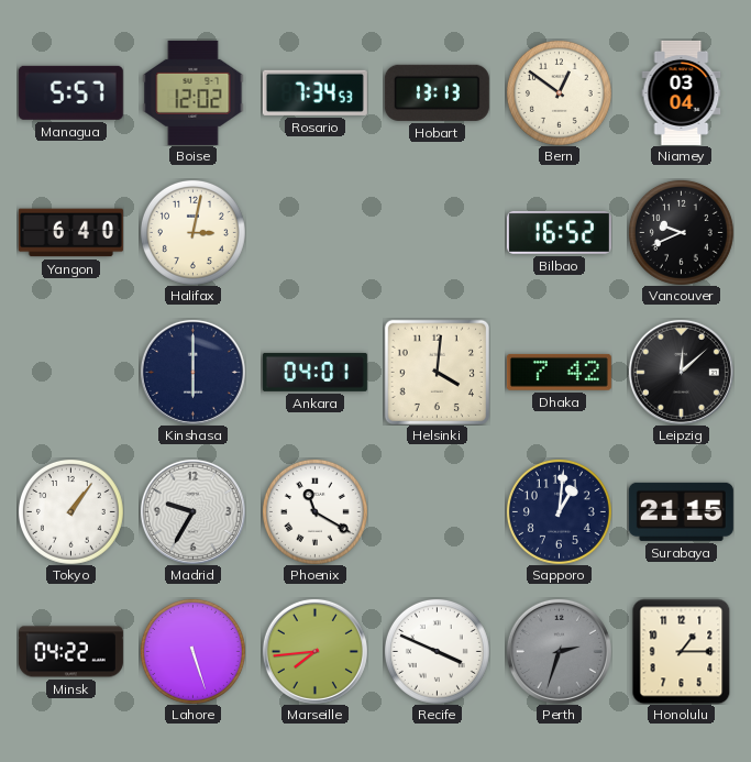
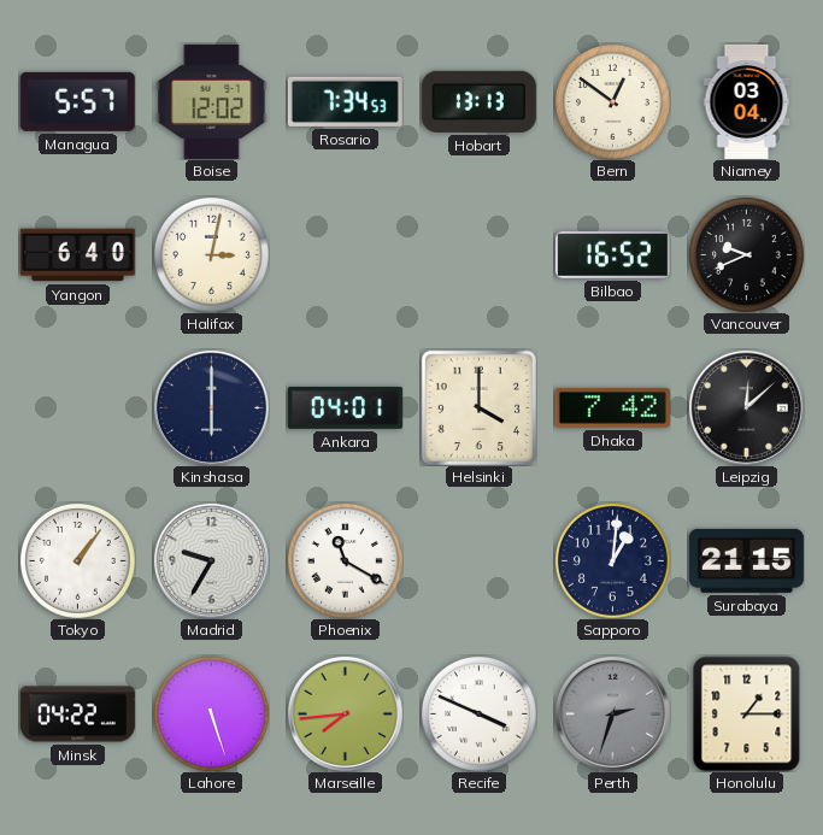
Helsinki: 4:01 -> 4:00 (478, 407)
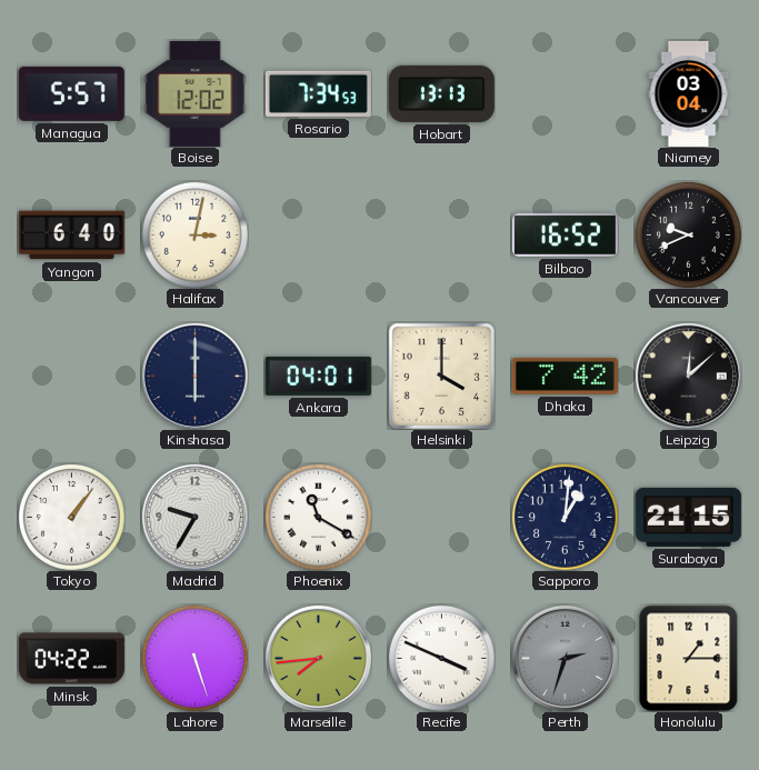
Bern: 12:51 -> none (612, 101)
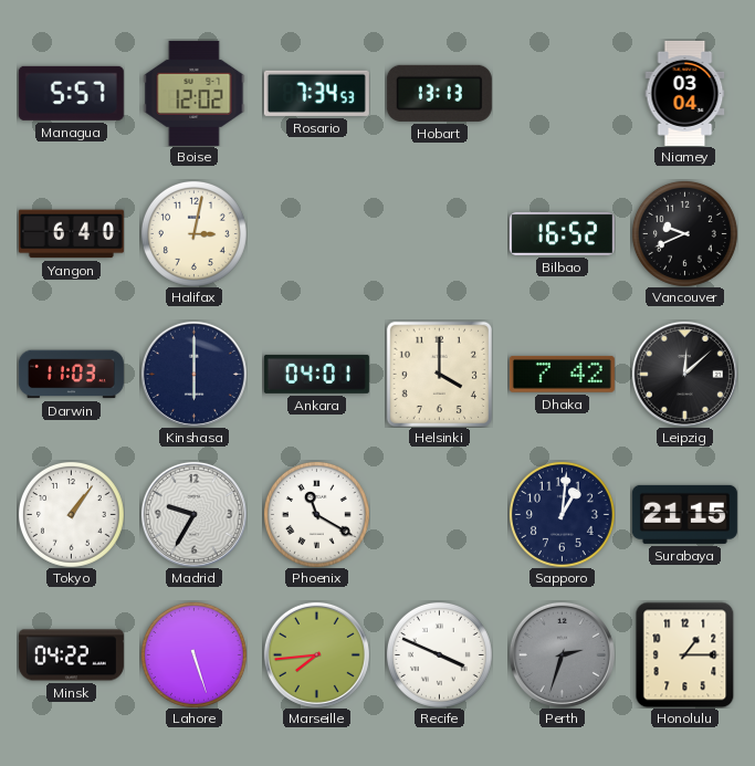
Darwin: none -> 11:03 (71, 375)
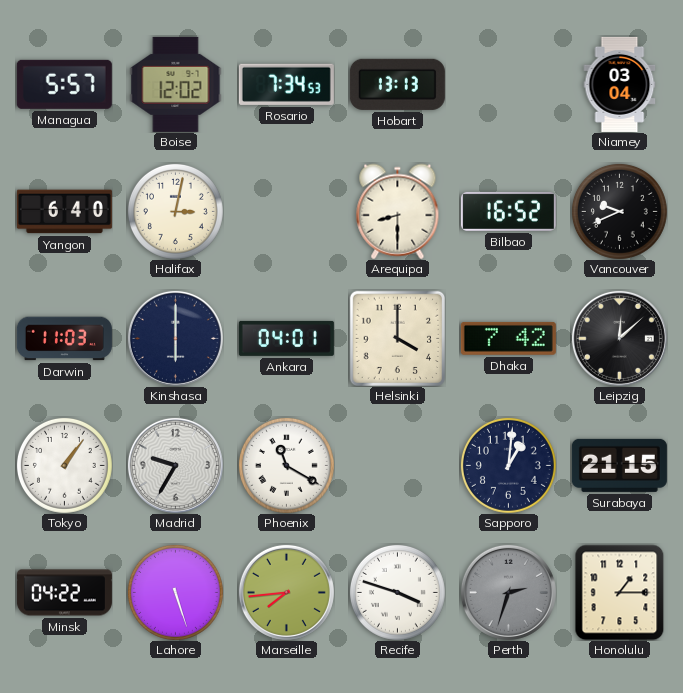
Arequipa: none -> 8:30 (398, 211)
Recife: 3:49 -> 3:48 (397, 592)
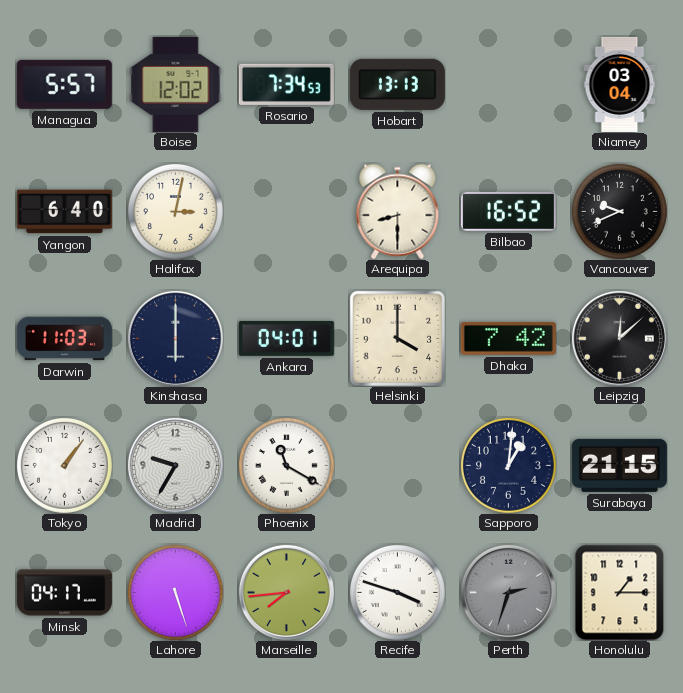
Minsk: 04:22 -> 04:17 (64, 593)
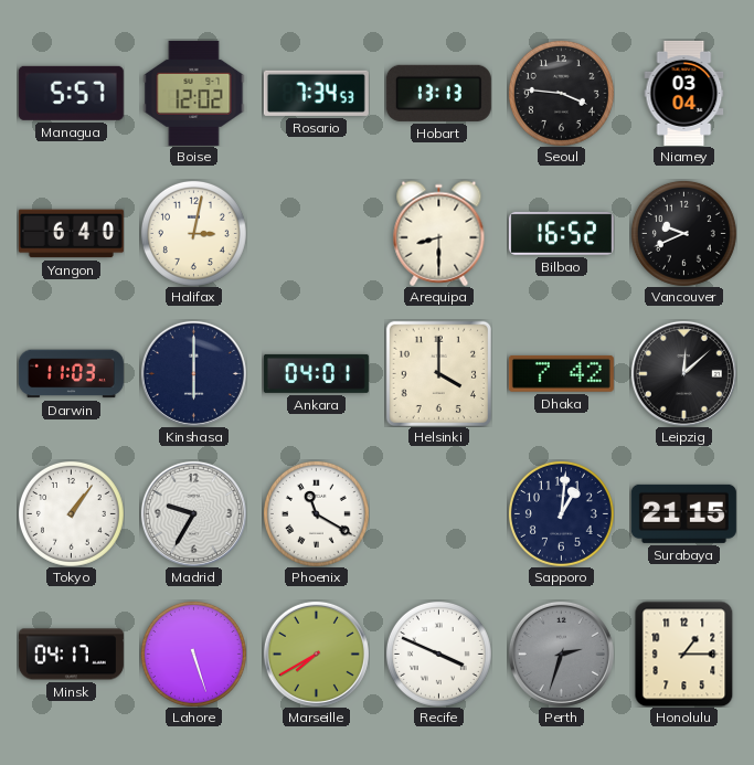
Seoul: none -> 3:46 (561, 93)
Marseille: 7:44 -> 7:40 (316, 654)
Recife: 3:48 -> 3:49 (438, 654)
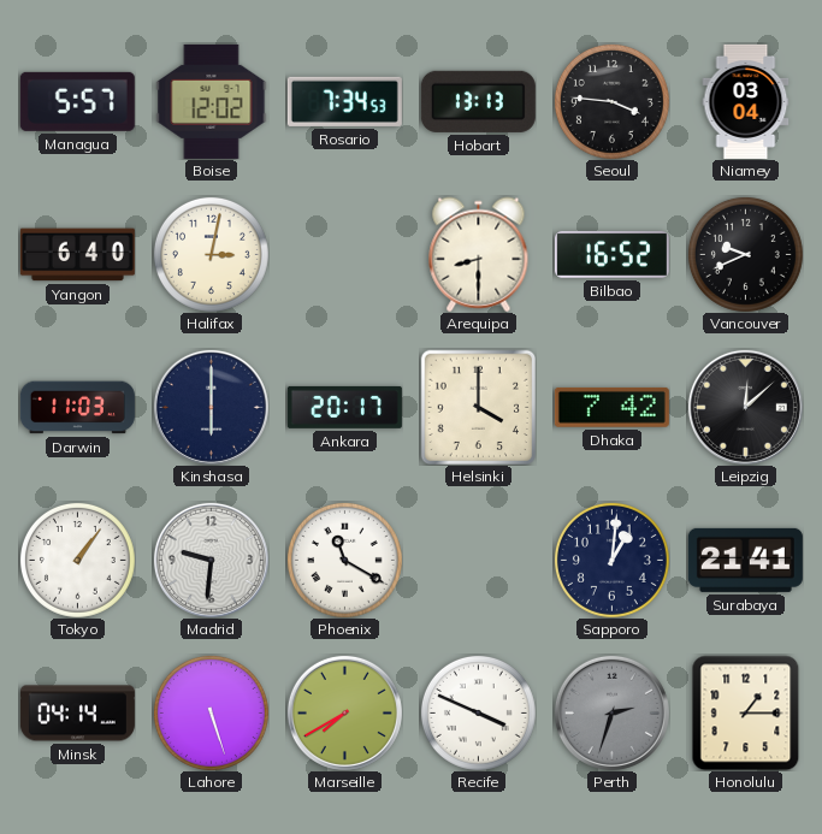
Ankara: 04:01 -> 20:17 (344, 407)
Madrid: 9:35 -> 9:31 (211, 560)
Surabaya: 21:15 -> 21:41 (745, 560)
Minsk: 04:17 -> 04:14 (77, 714)
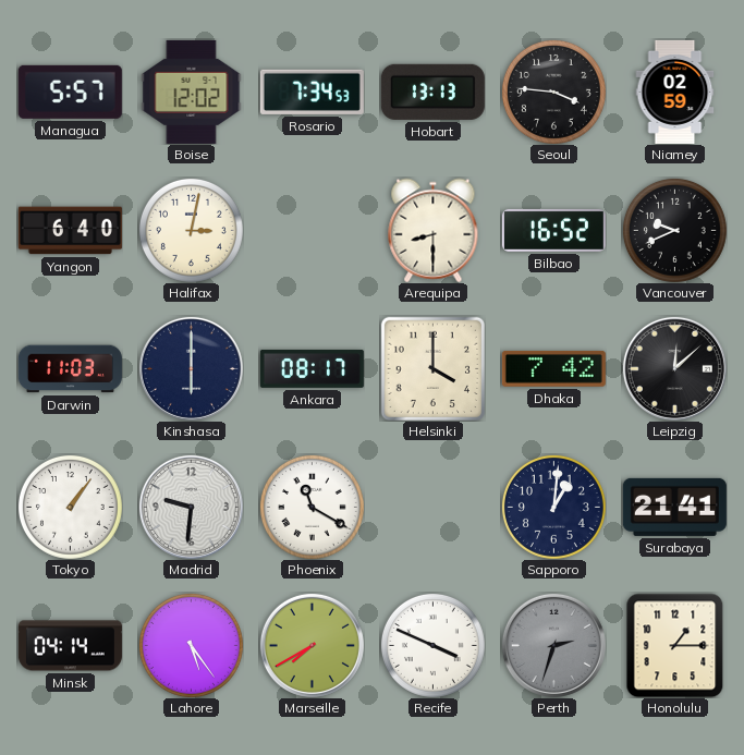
Niamey: 03:04 -> 02:59 (675, 92)
Ankara: 20:17 -> 08:17 (312, 368)
Lahore: 5:27 -> 5:24 (191, 645)
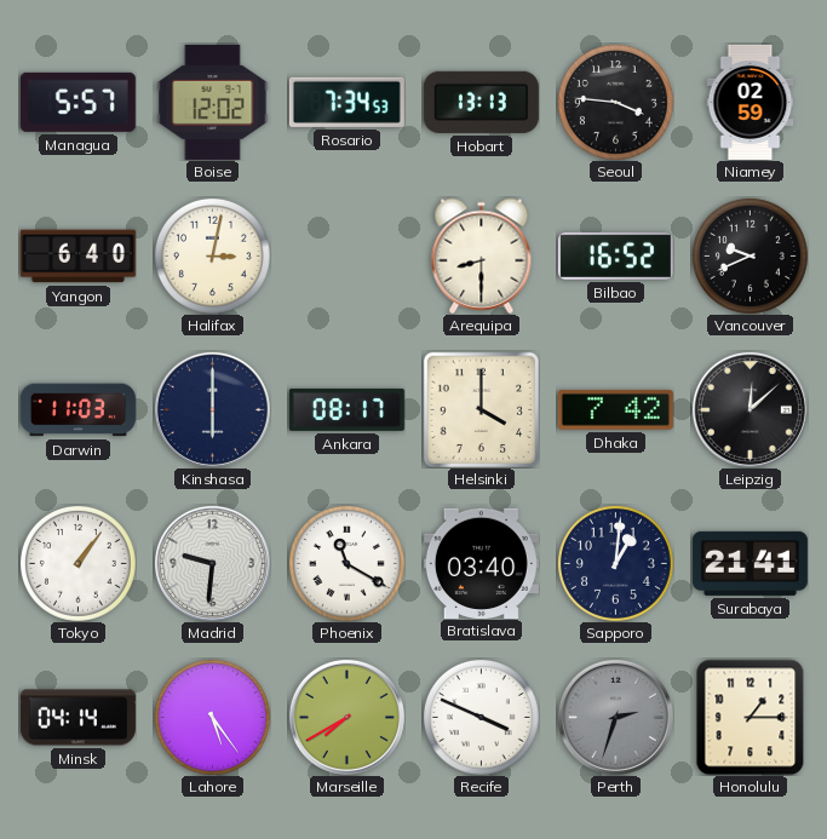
Bratislava: none -> 03:40 (481, 563)
